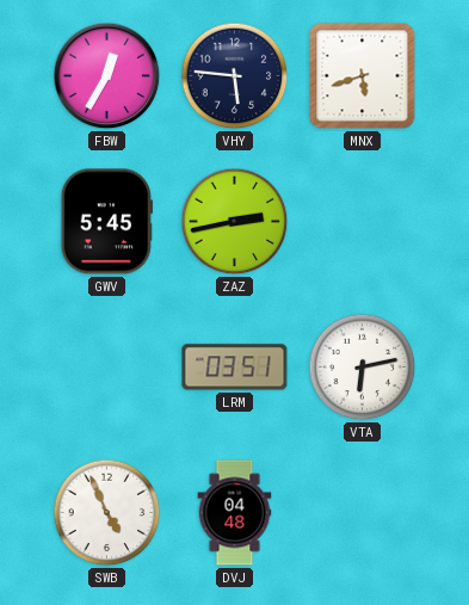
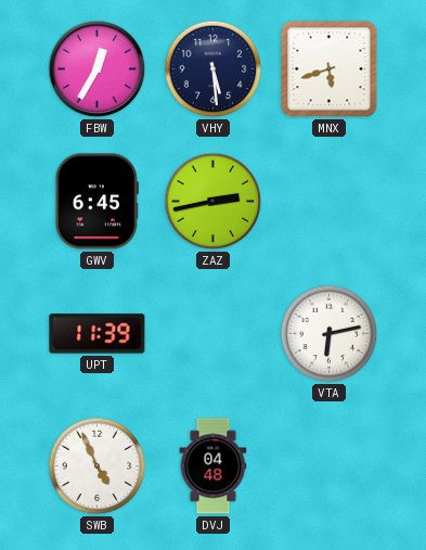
VHY: 5:46 -> 5:29 (214, 69)
GWV: 5:45 -> 6:45 (96, 202)
UPT: none -> 11:39 (98, 334)
LRM: 03:51 -> none (235, 368)
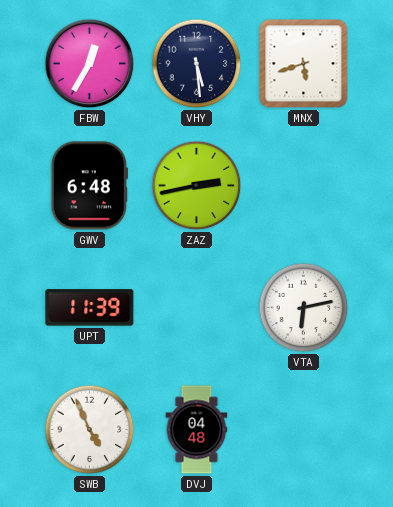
GWV: 6:45 -> 6:48 (89, 186)
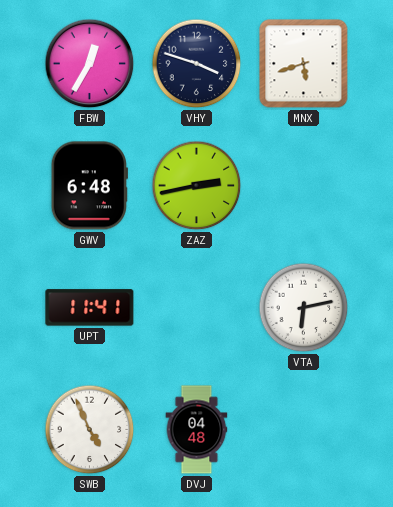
VHY: 5:29 -> 3:48 (197, 64)
UPT: 11:39 -> 11:41 (90, 308)
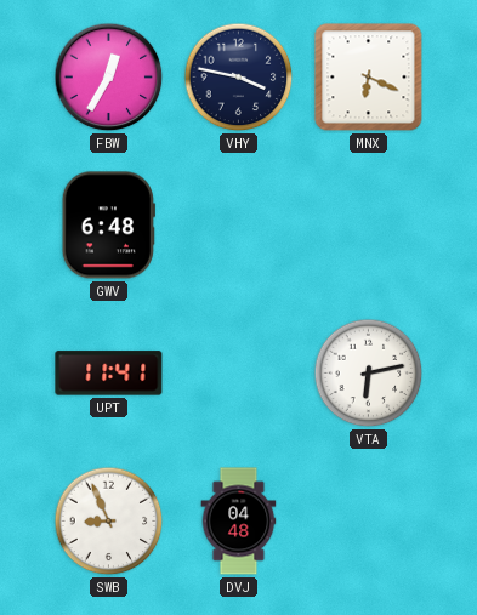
VHY: 3:48 -> 3:47 (239, 78)
MNX: 5:42 -> 6:19 (369, 78)
ZAZ: 2:43 -> none (197, 186)
SWB: 4:56 -> 8:56 (109, 522)
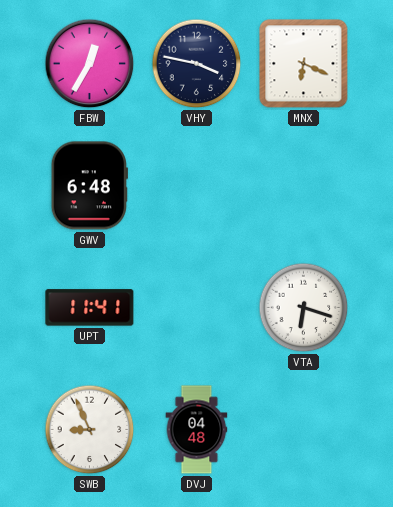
VTA: 6:13 -> 6:18 (304, 308)
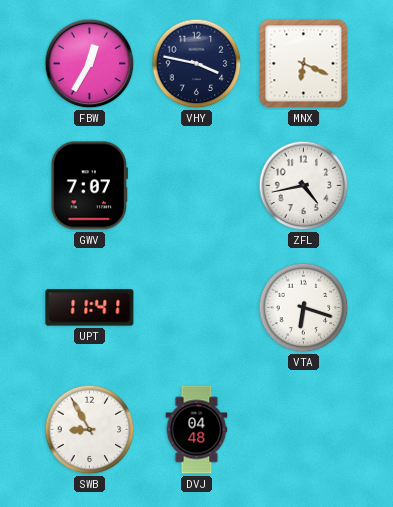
GWV: 6:48 -> 7:07 (89, 186)
ZFL: none -> 4:43 (304, 186)
SWB: 8:56 -> 8:55 (90, 430)
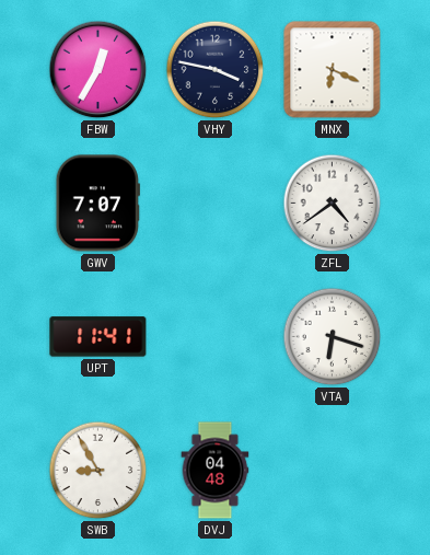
ZFL: 4:43 -> 4:39 (333, 204)
